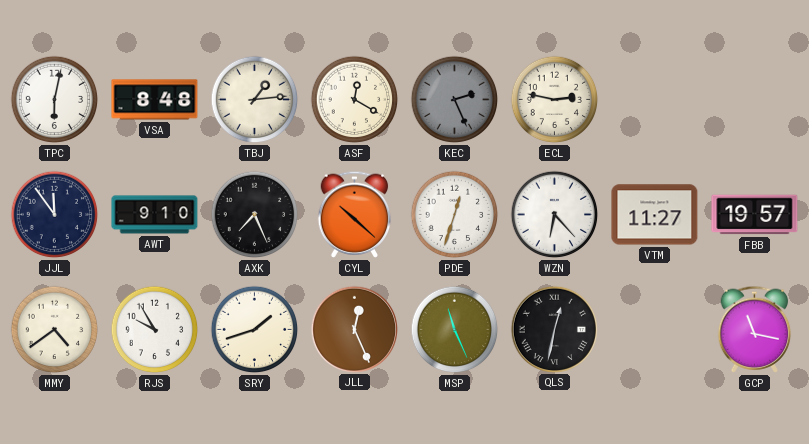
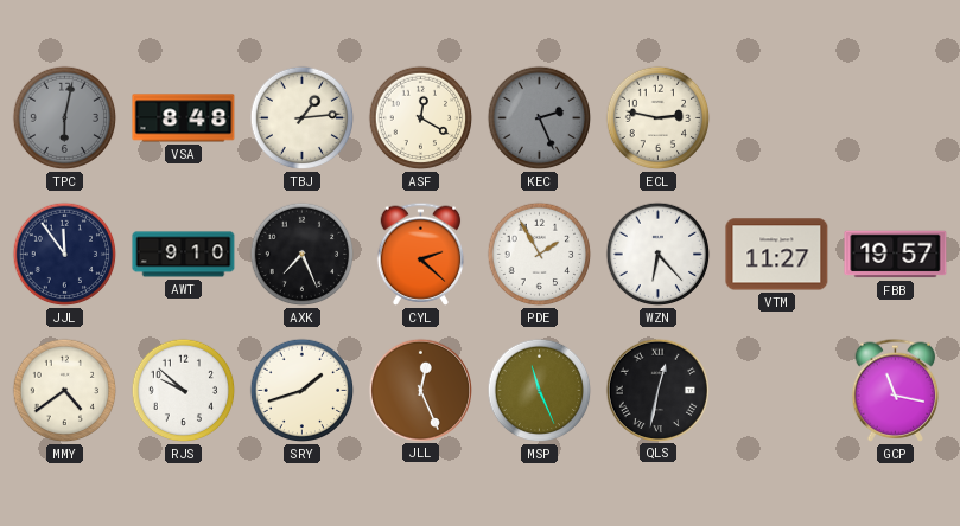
TPC dial: white -> grey (65, 118)
CYL: 10:22 -> 2:22 (421, 254)
PDE: 12:33 -> 1:55 (540, 255)
RJS: 9:55 -> 9:52 (184, 391)
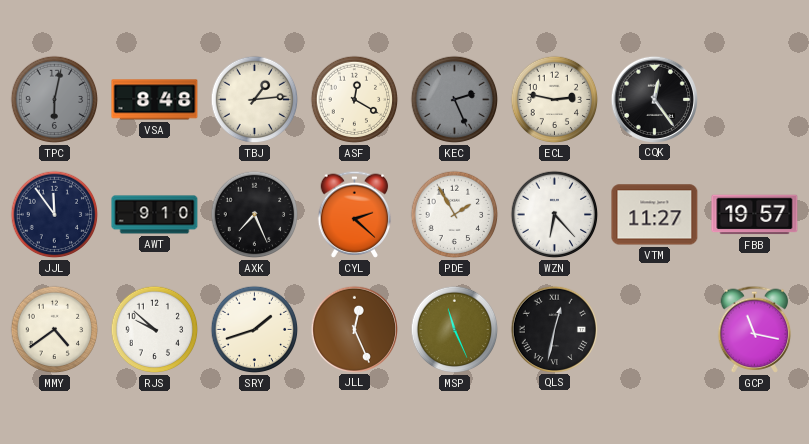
CQK: none -> 12:24 (654, 99)
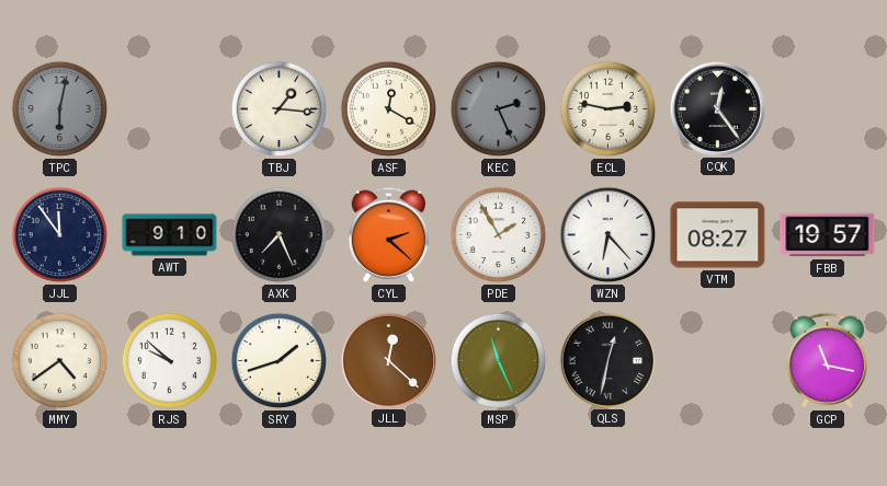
VSA: 8:48 -> none (155, 100)
TBJ: 1:14 -> 1:16 (280, 109)
VTM: 11:27 -> 08:27 (718, 235)
JLL: 12:26 -> 12:22 (388, 360)
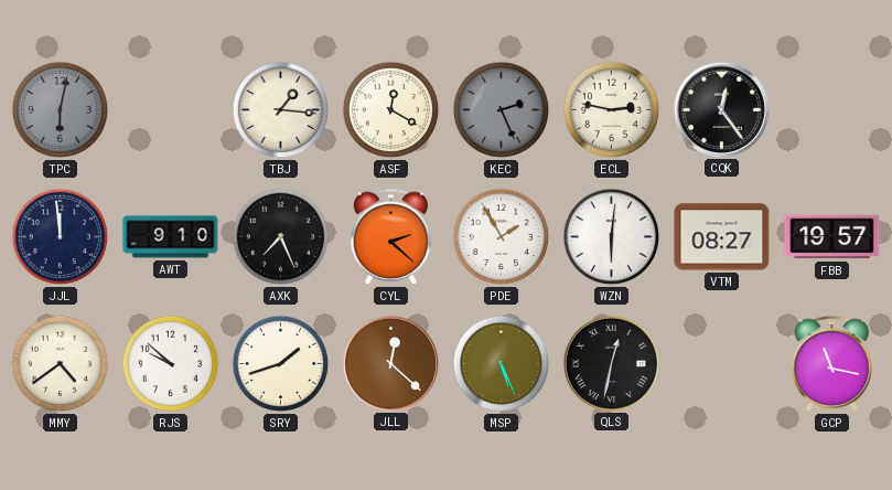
JJL: 11:54 -> 11:59 (61, 237)
WZN: 6:23 -> 6:01 (612, 237)
MSP: 11:26 -> 5:26 (502, 364)
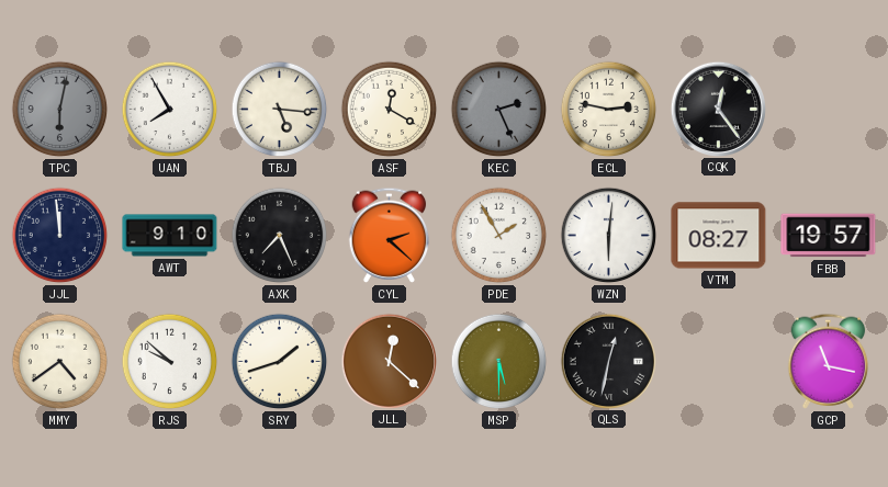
UAN: none -> 7:55 (170, 110)
TBJ: 1:16 -> 5:16 (280, 110)
MSP: 5:26 -> 5:30 (499, 362)
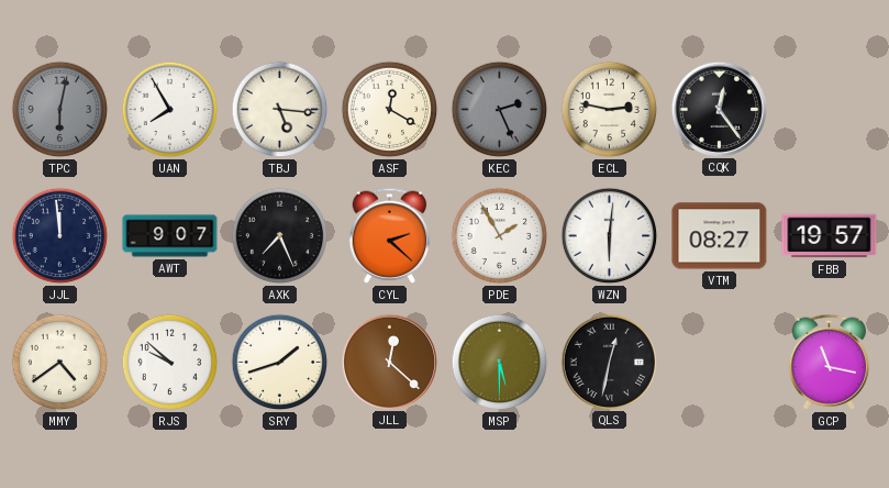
AWT: 9:10 -> 9:07 (170, 236)
